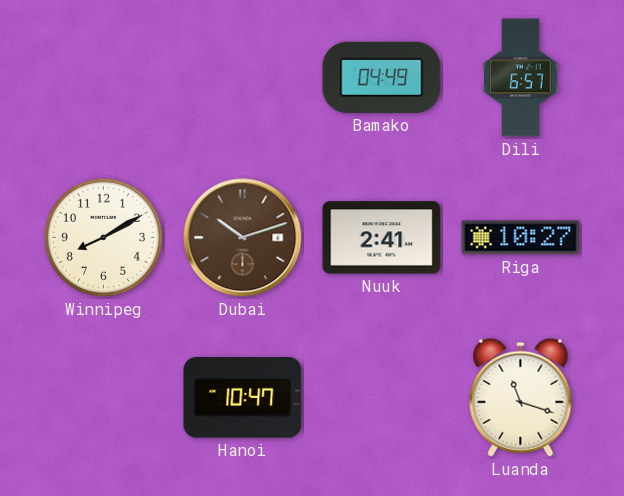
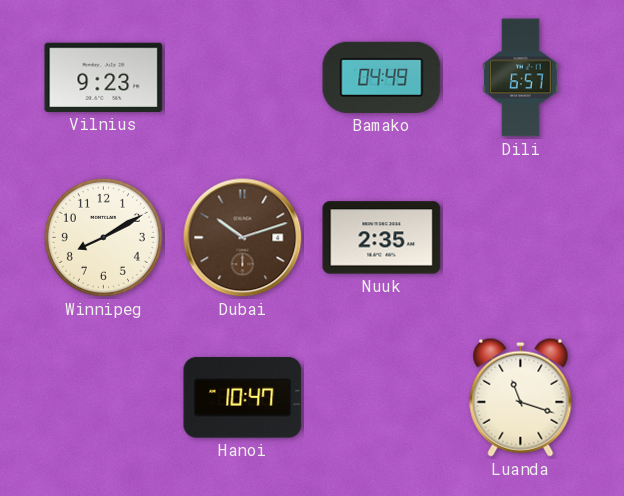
Vilnius: none -> 9:23 (104, 77)
Nuuk: 2:41 -> 2:35 (382, 238)
Riga: 10:27 -> none (521, 238)
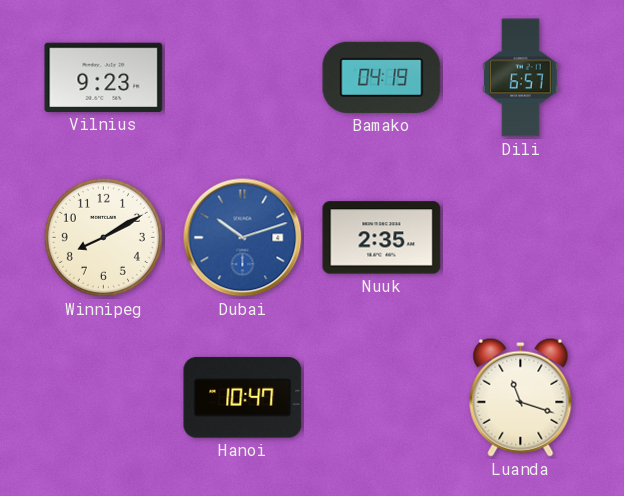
Bamako: 04:49 -> 04:19 (382, 77)
Dubai dial: brown -> blue (243, 238)
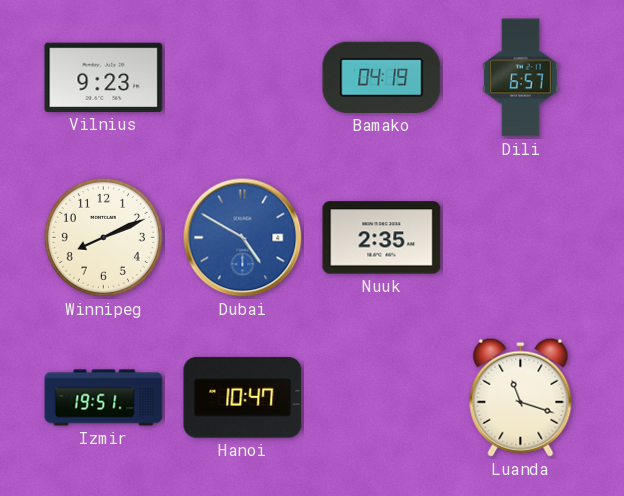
Winnipeg: 8:10 -> 8:11 (103, 237)
Dubai: 10:12 -> 4:50 (243, 238)
Izmir: none -> 19:51 (104, 398)
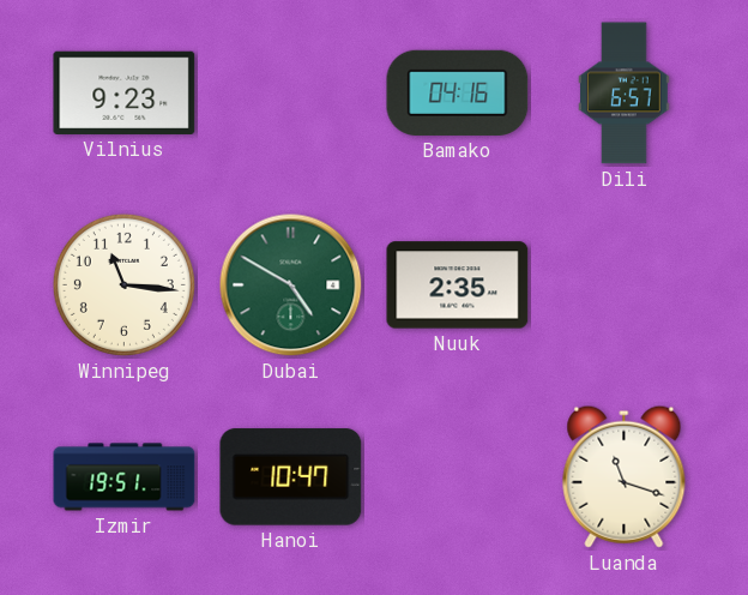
Bamako: 04:19 -> 04:16 (458, 92)
Winnipeg: 8:11 -> 11:16 (123, 284)
Dubai dial: blue -> green (291, 286)
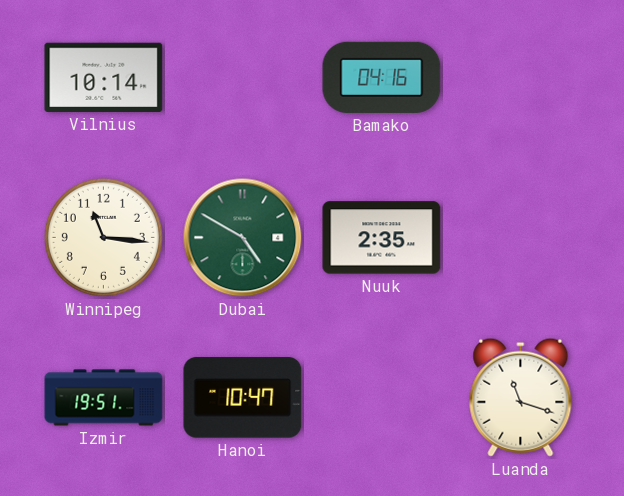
Vilnius: 9:23 -> 10:14 (104, 77)
Dili: 6:57 -> none (625, 94)
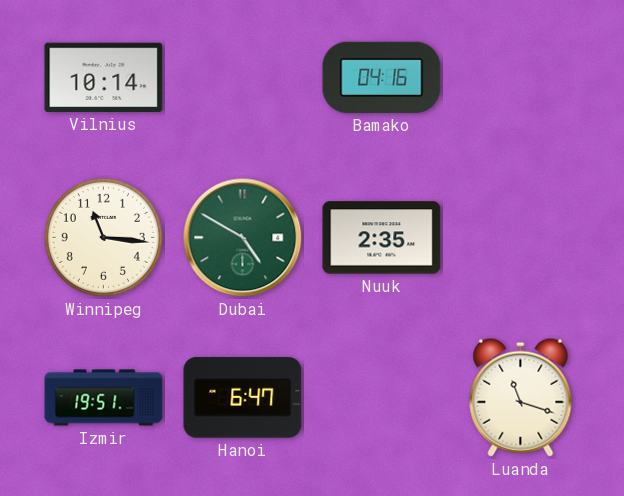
Hanoi: 10:47 -> 6:47 (243, 398)
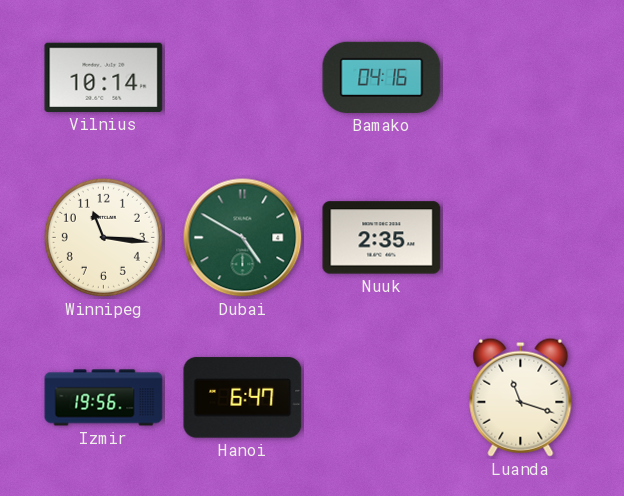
Izmir: 19:51 -> 19:56 (104, 398)
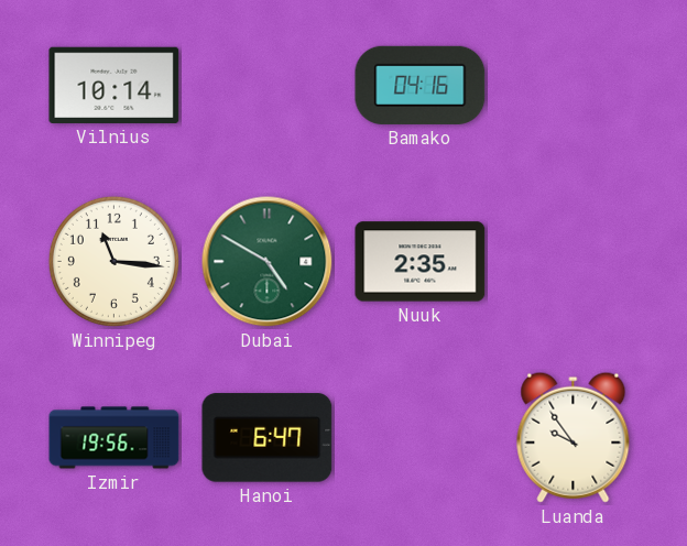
Luanda: 11:18 -> 9:54 (574, 437)
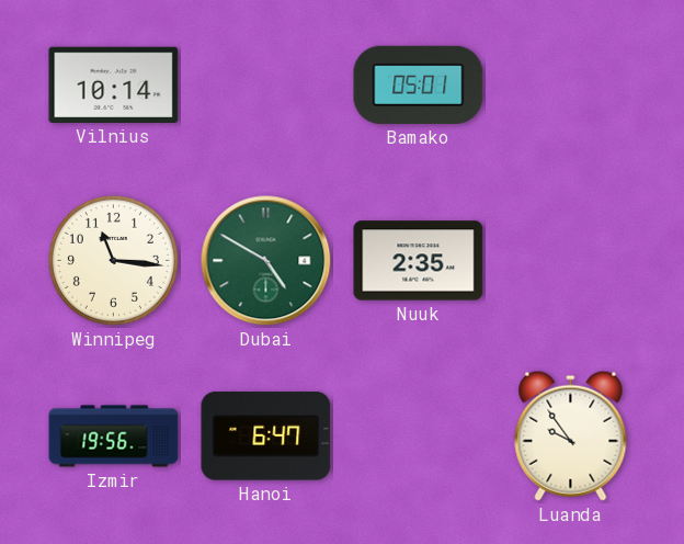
Bamako: 04:16 -> 05:01 (419, 84)
